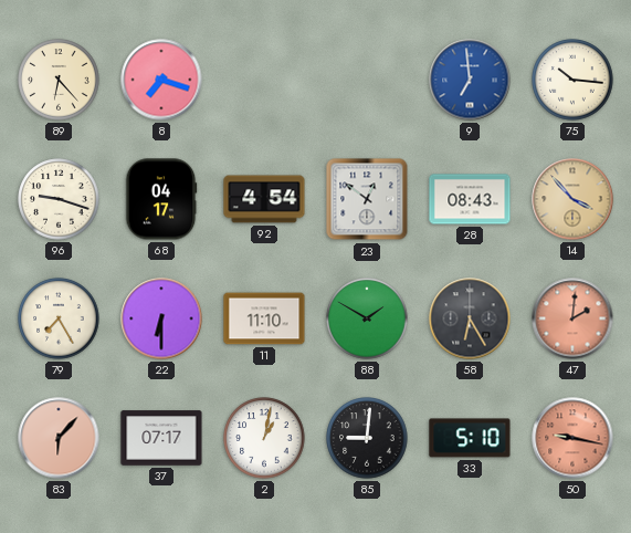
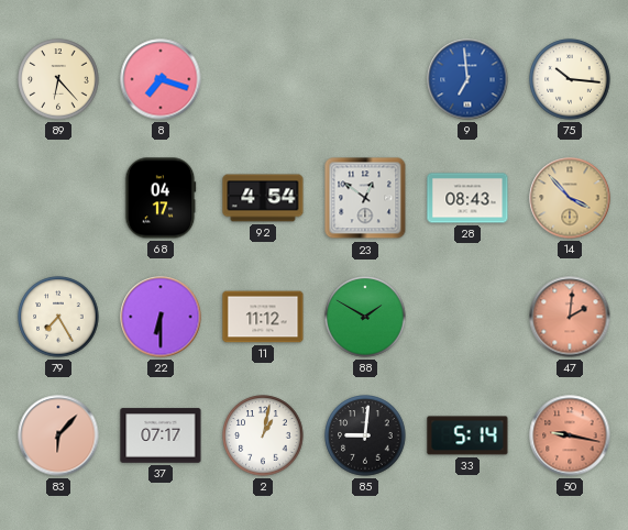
96: 9:18 -> none (59, 199)
11: 11:10 -> 11:12 (263, 317)
58: 6:25 -> none (470, 318)
33: 5:10 -> 5:14 (467, 435)
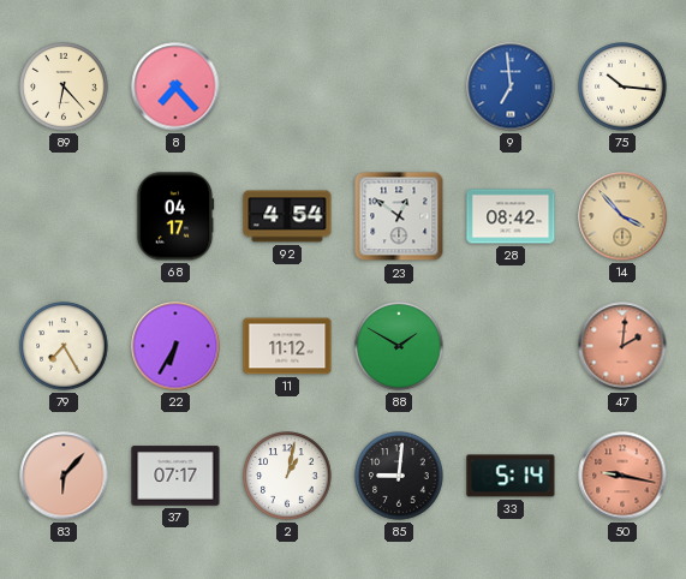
8: 7:18 -> 7:23 (175, 86)
28: 08:43 -> 08:42 (511, 216)
22: 6:30 -> 6:35 (175, 346)
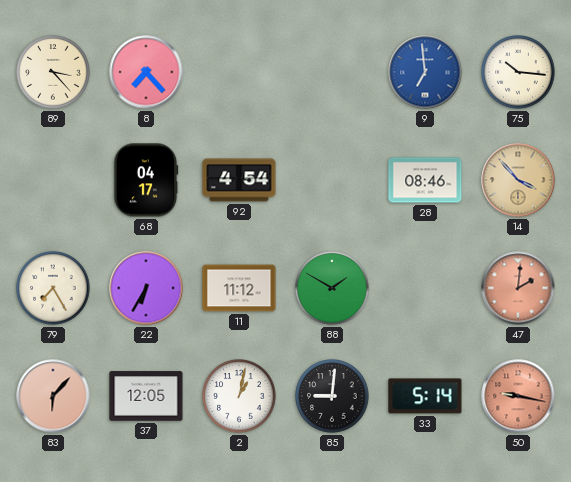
89: 6:23 -> 3:23 (53, 72)
23: 12:51 -> none (399, 216)
28: 08:42 -> 08:46 (425, 180)
37: 07:17 -> 12:05 (146, 396)
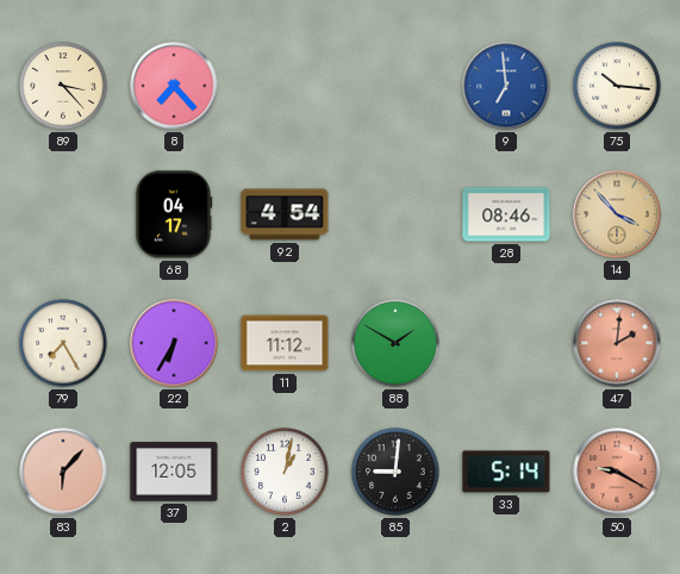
50: 9:17 -> 9:20 (617, 472)
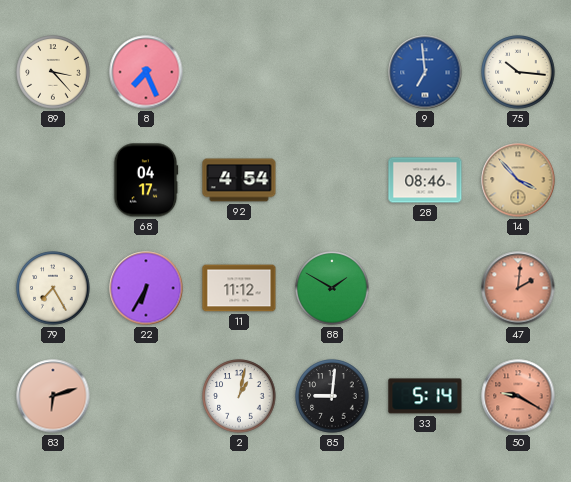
8: 7:23 -> 7:26 (146, 72)
83: 6:07 -> 6:12 (53, 396)
37: 12:05 -> none (174, 472)
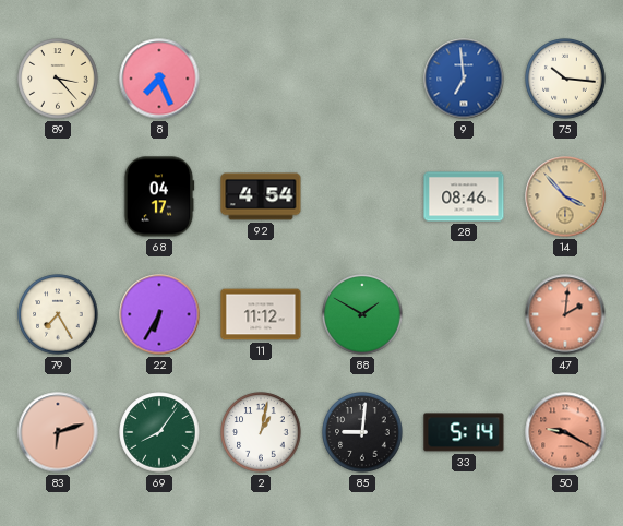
69: none -> 8:06 (159, 432)
